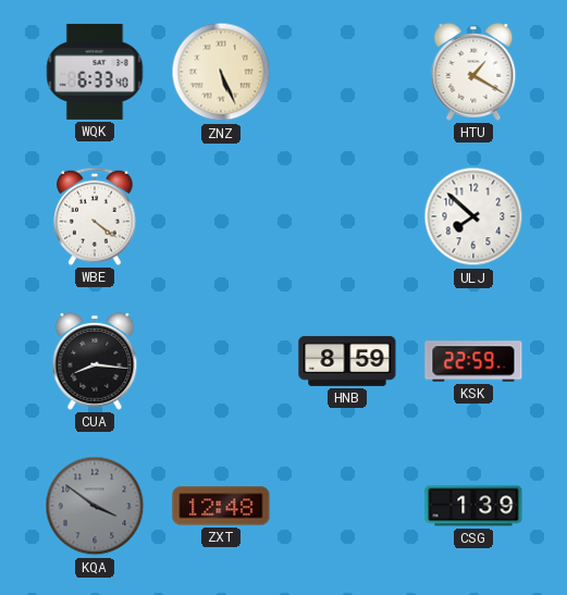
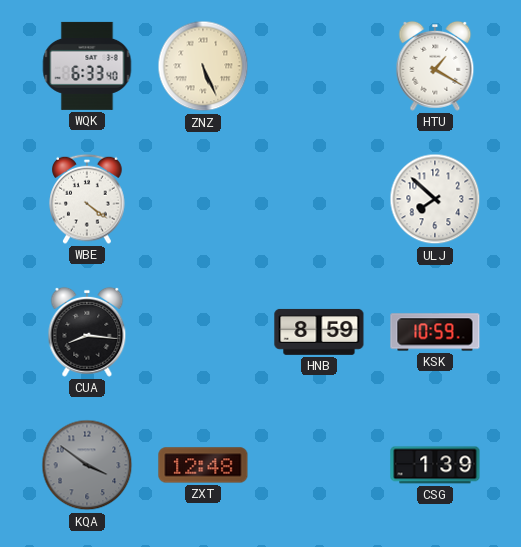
KSK: 22:59 -> 10:59 (435, 332)
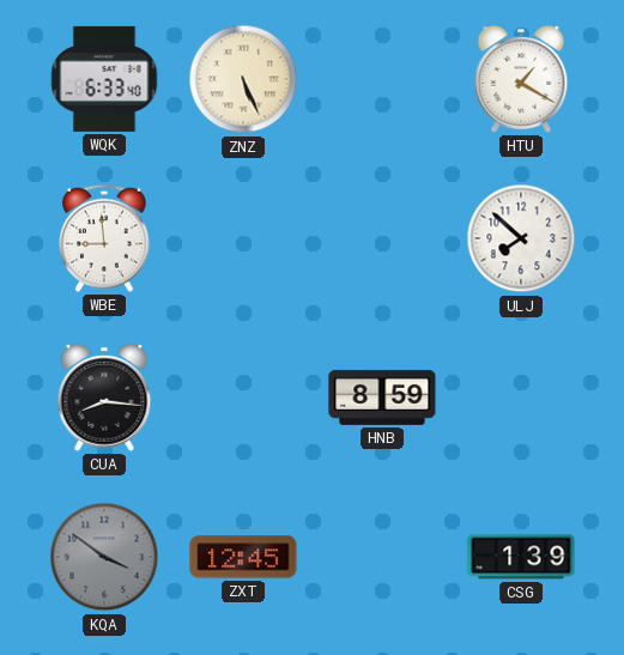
WBE: 4:21 -> 8:59 (104, 238)
KSK: 10:59 -> none (435, 332)
ZXT: 12:48 -> 12:45 (243, 557)
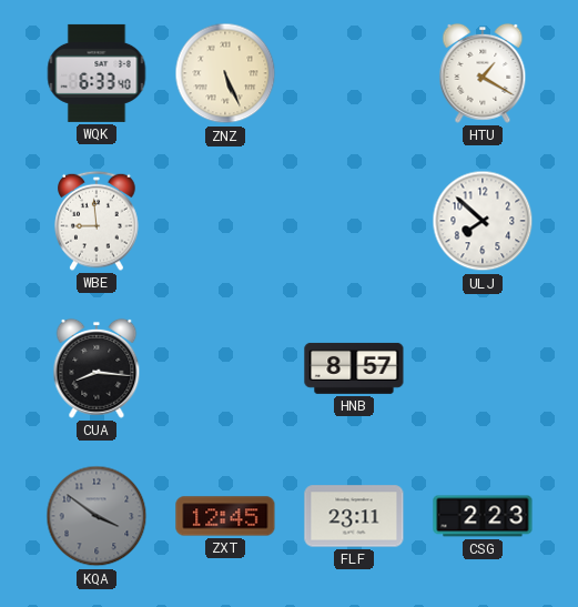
HNB: 8:59 -> 8:57 (354, 368)
FLF: none -> 23:11 (354, 516)
CSG: 1:39 -> 2:23 (483, 516)
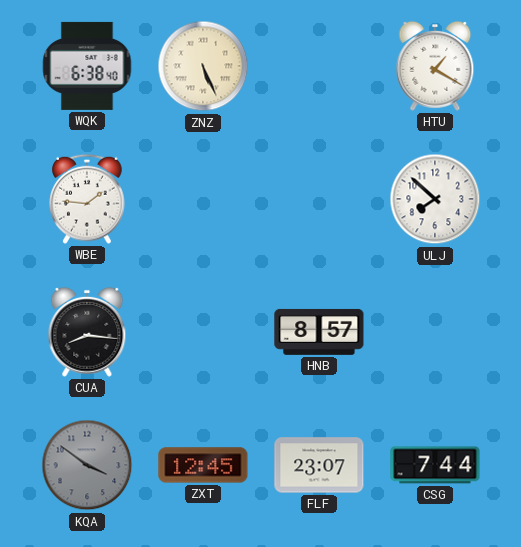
WQK: 6:33 -> 6:38 (87, 66)
WBE: 8:59 -> 1:46 (87, 199)
FLF: 23:11 -> 23:07 (319, 465)
CSG: 2:23 -> 7:44 (435, 465)
